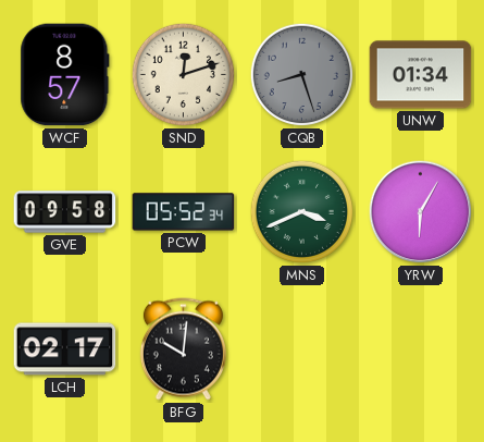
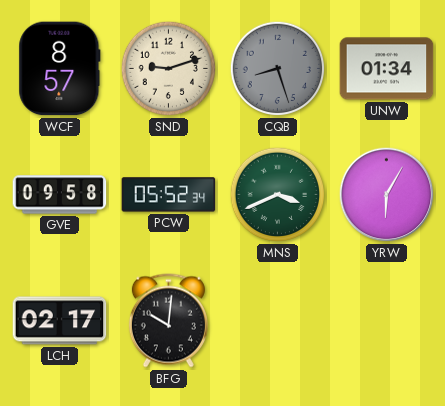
SND: 12:12 -> 9:12 (169, 69)
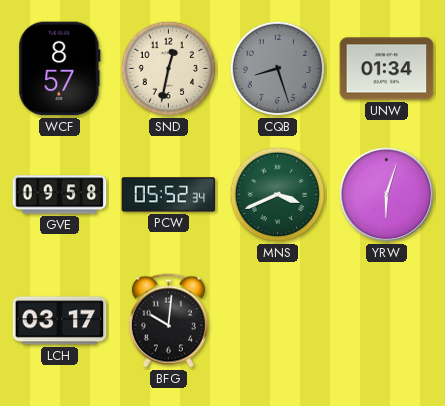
SND: 9:12 -> 12:32 (169, 69)
YRW: 6:05 -> 6:03 (387, 195)
LCH: 02:17 -> 03:17 (60, 321)
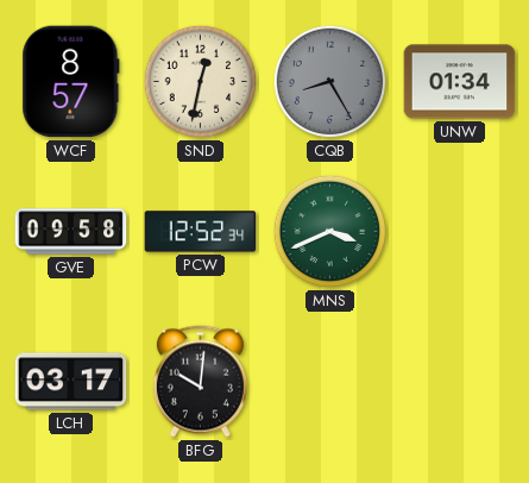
CQB: 8:27 -> 8:25 (330, 82)
PCW: 05:52 -> 12:52 (201, 232)
YRW: 6:03 -> none (387, 195)
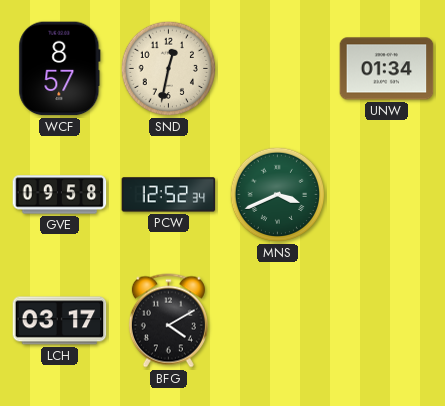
CQB: 8:25 -> none (330, 82)
BFG: 10:01 -> 4:10 (168, 321)
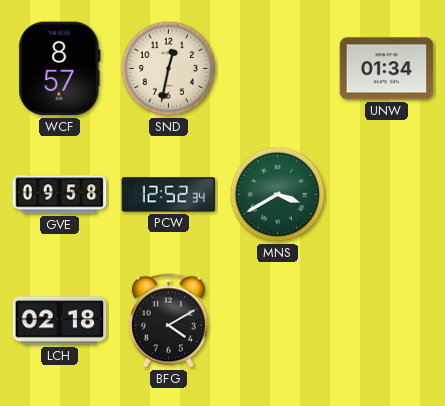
MNS: 3:41 -> 3:40 (278, 195)
LCH: 03:17 -> 02:18 (60, 321)
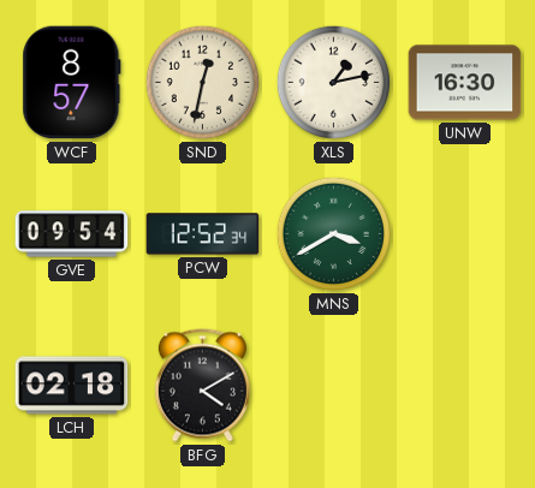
XLS: none -> 1:13 (334, 83)
UNW: 01:34 -> 16:30 (465, 83)
GVE: 09:58 -> 09:54 (72, 234)
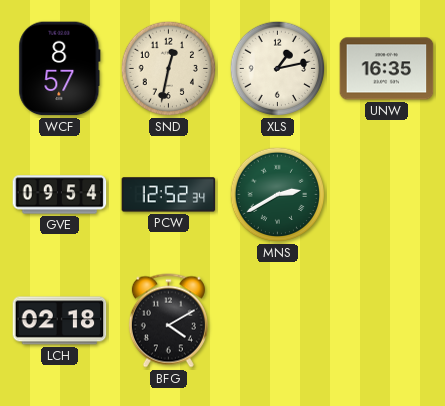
UNW: 16:30 -> 16:35 (387, 69)
MNS: 3:40 -> 2:40 (278, 195)
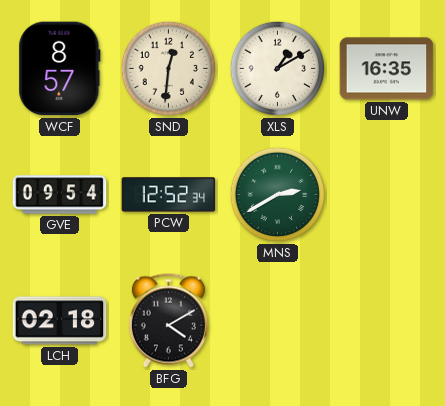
SND: 12:32 -> 12:31 (169, 69)
XLS: 1:13 -> 1:10 (278, 69)
